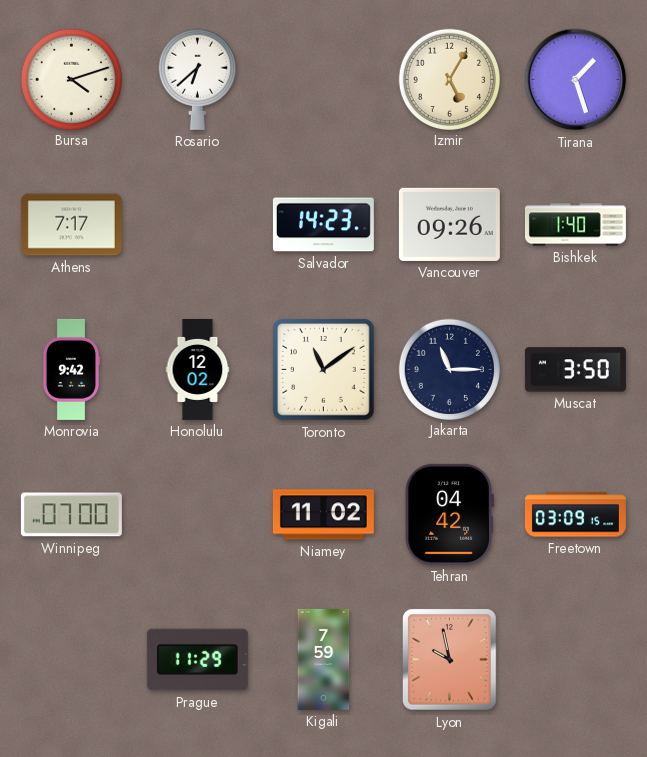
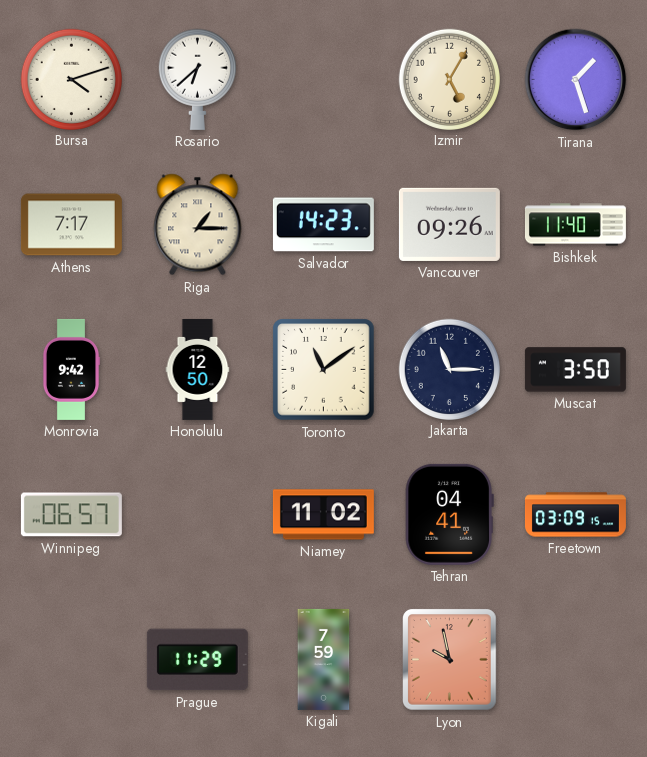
Riga: none -> 1:15 (198, 225)
Bishkek: 1:40 -> 11:40 (575, 225)
Honolulu: 12:02 -> 12:50 (198, 369)
Winnipeg: 07:00 -> 06:57 (71, 515)
Tehran: 04:42 -> 04:41 (449, 514)
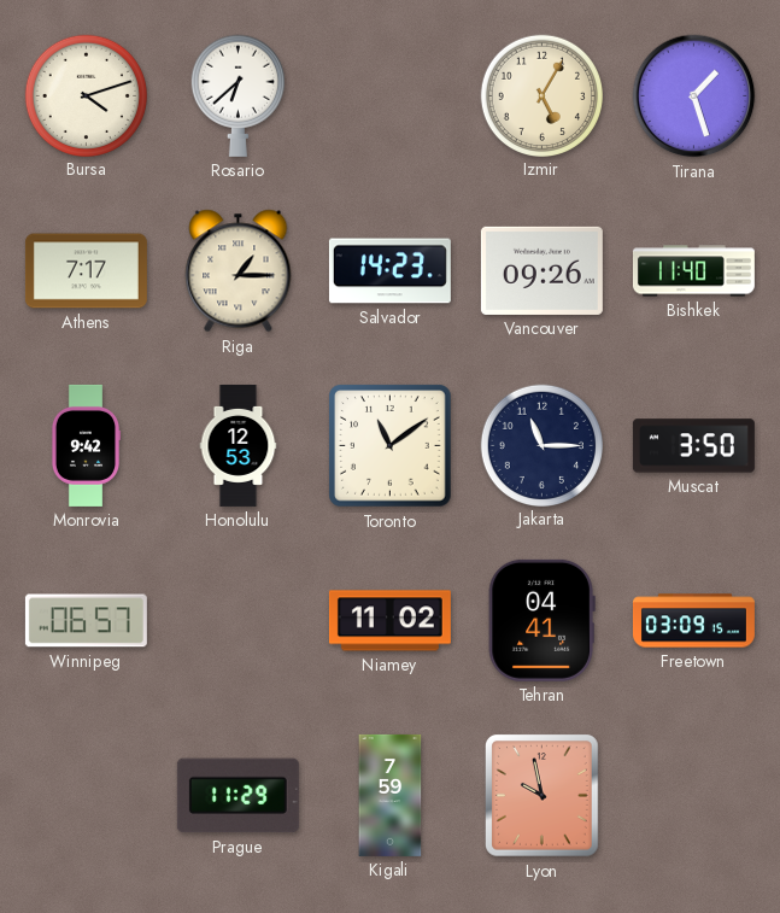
Honolulu: 12:50 -> 12:53 (239, 445)
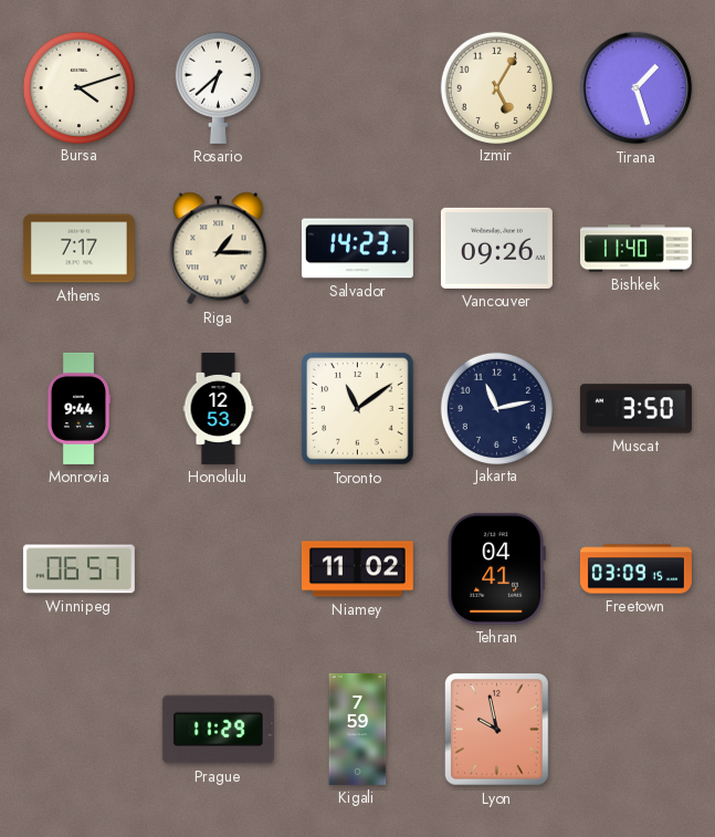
Monrovia: 9:42 -> 9:44 (78, 408)
Jakarta: 11:15 -> 11:13 (496, 408)
